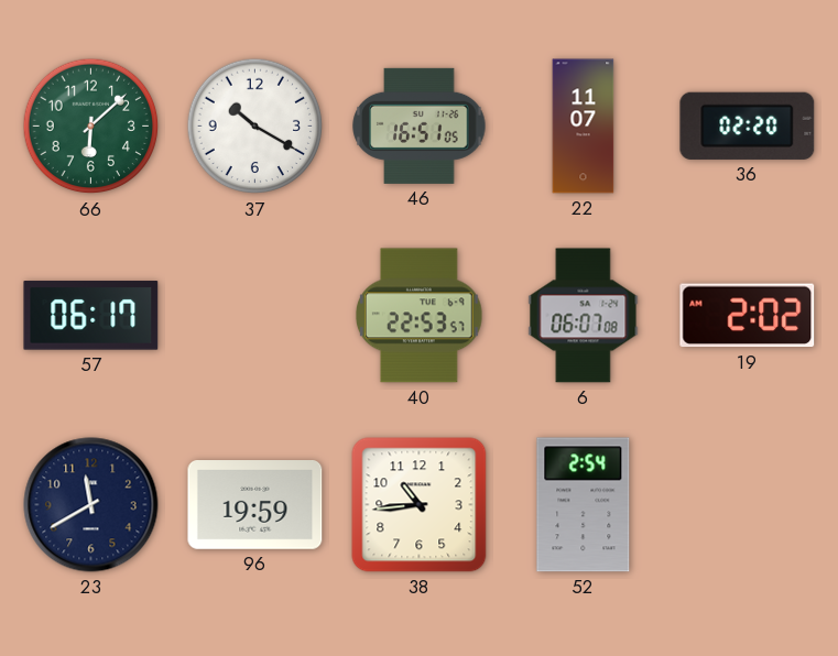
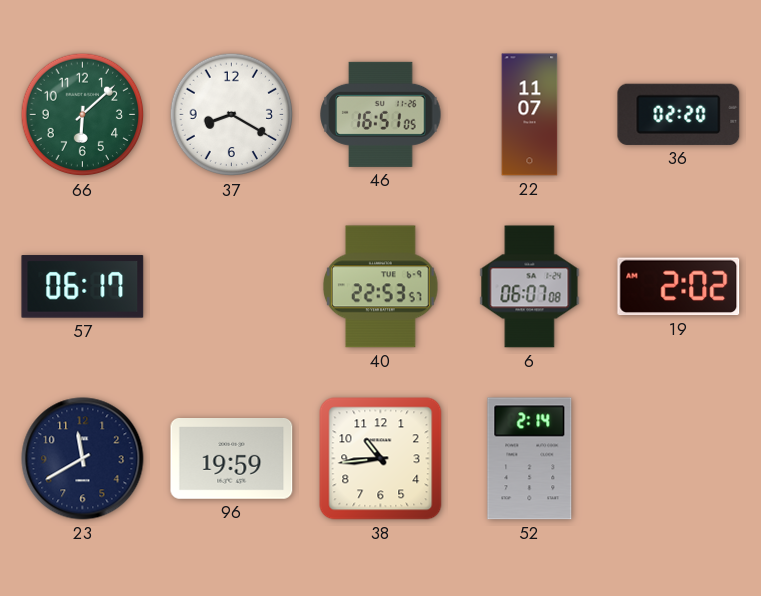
37: 10:20 -> 8:20 (232, 115)
52: 2:54 -> 2:14 (530, 459)
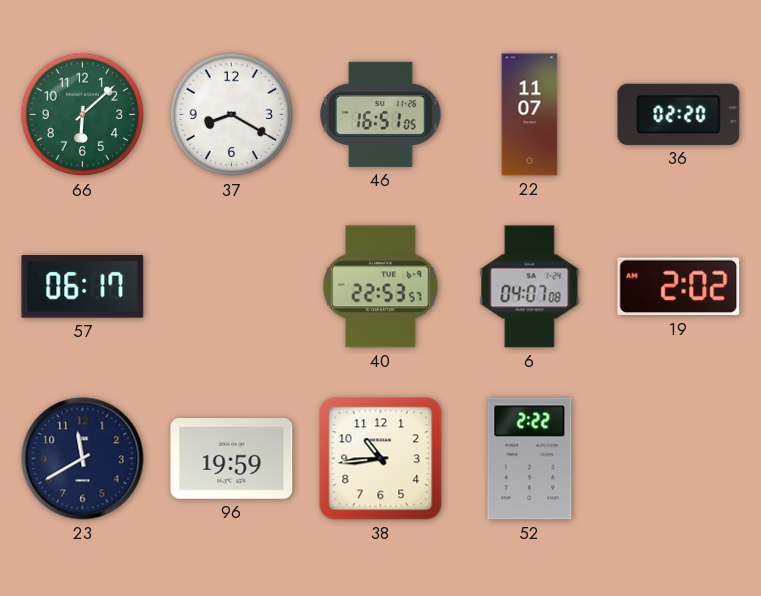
6: 06:07 -> 04:07 (530, 287)
52: 2:14 -> 2:22 (530, 459)
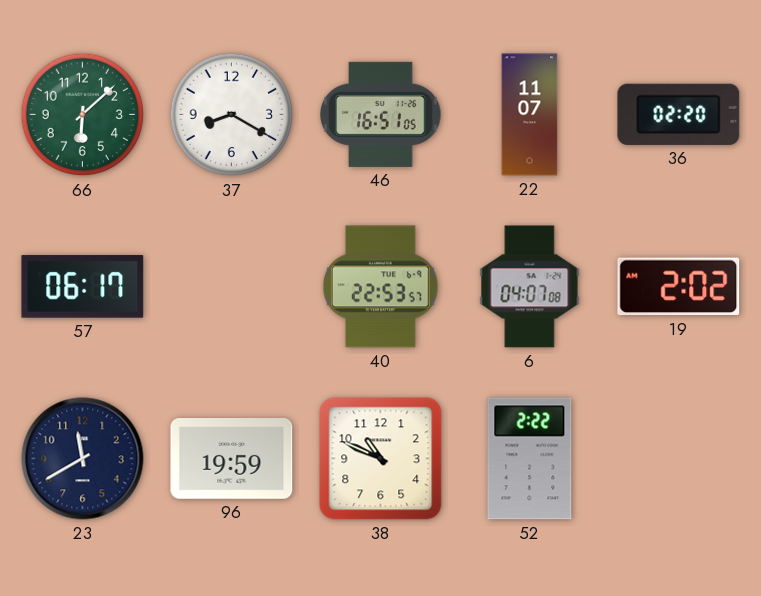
38: 10:44 -> 10:49 (381, 459)
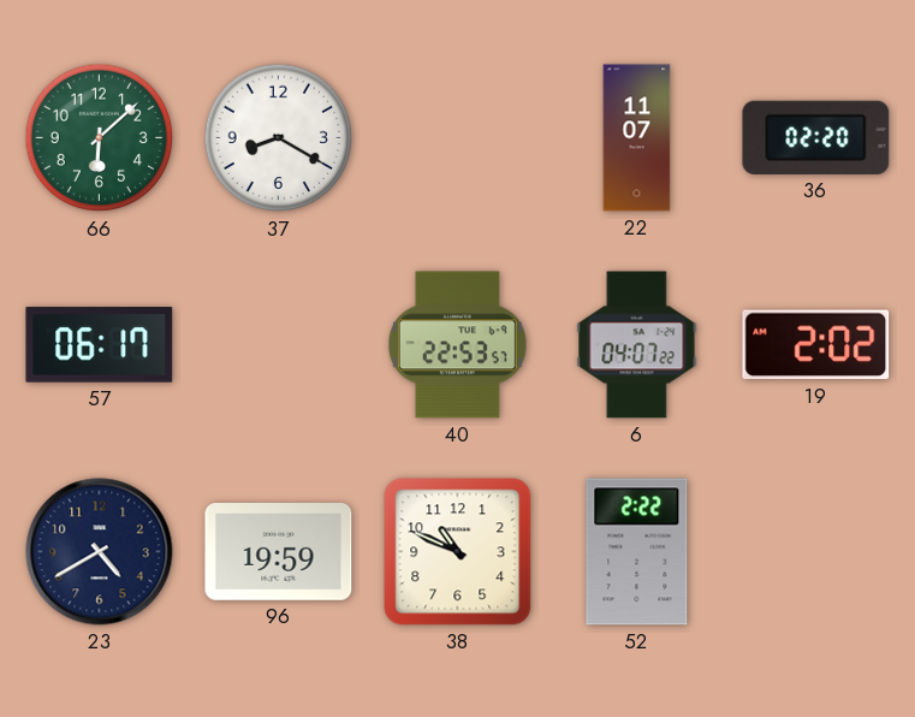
46: 16:51 -> none (381, 114)
6: 04:07:08 -> 04:07:22 (637, 345)
23: 11:40 -> 4:40 (100, 552)
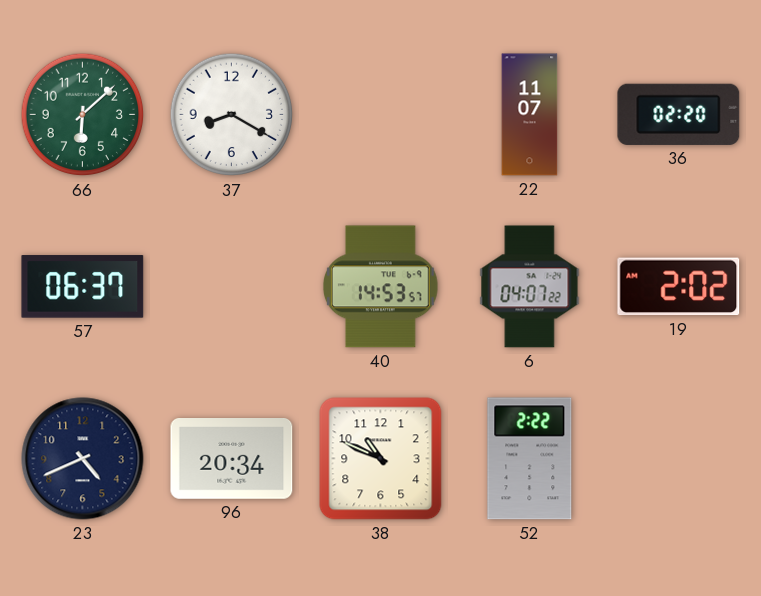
57: 06:17 -> 06:37 (83, 287)
40: 22:53 -> 14:53 (380, 287)
23: 4:40 -> 4:41 (83, 459)
96: 19:59 -> 20:34 (232, 459)
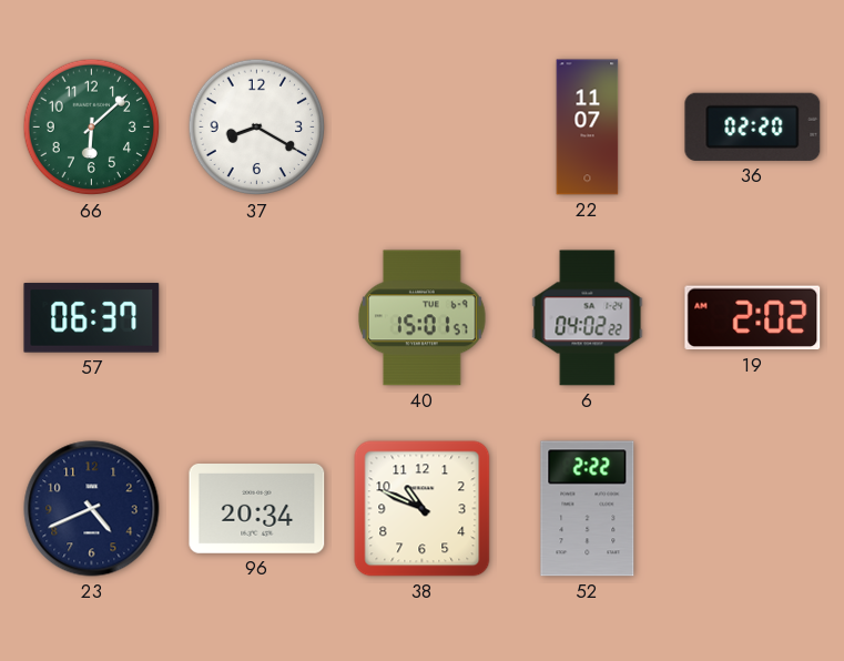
40: 14:53 -> 15:01 (421, 318)
6: 04:07 -> 04:02 (588, 318)
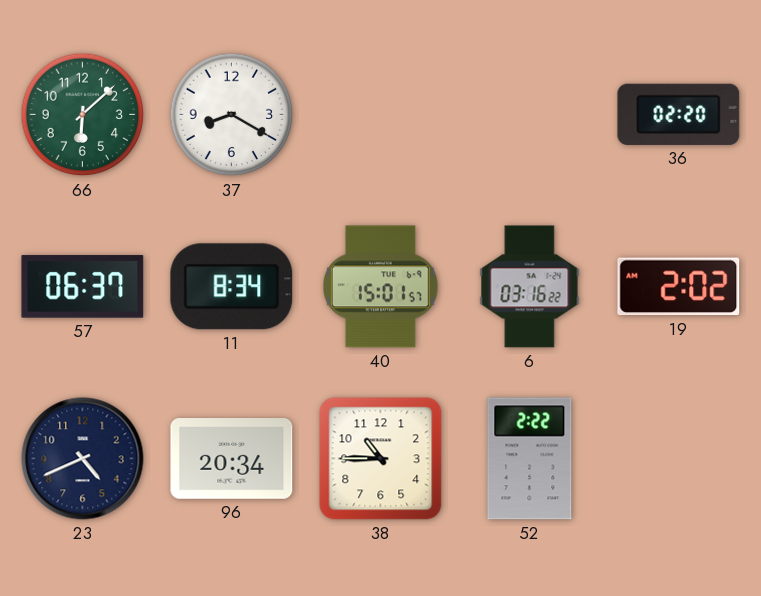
22: 11:07 -> none (588, 128)
11: none -> 8:34 (232, 287)
6: 04:02 -> 03:16 (530, 287)
38: 10:49 -> 10:45 (381, 459)
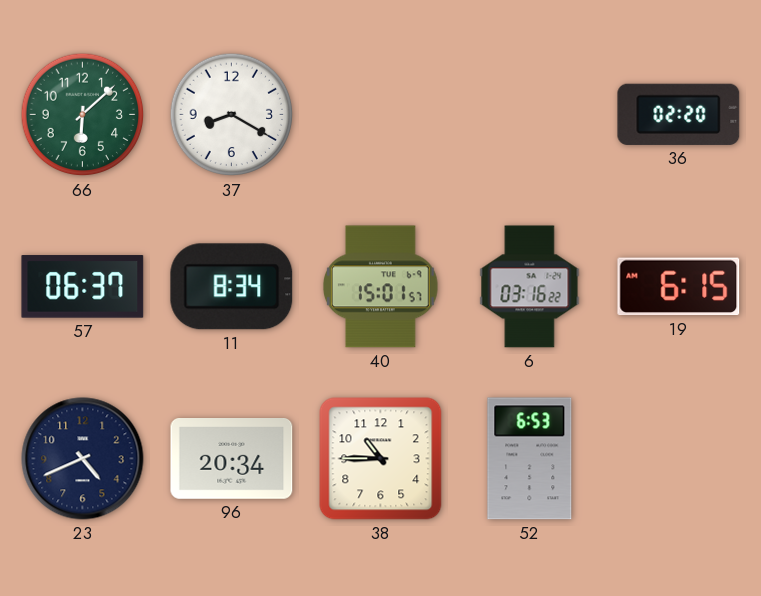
19: 2:02 -> 6:15 (679, 287)
52: 2:22 -> 6:53 (530, 459)
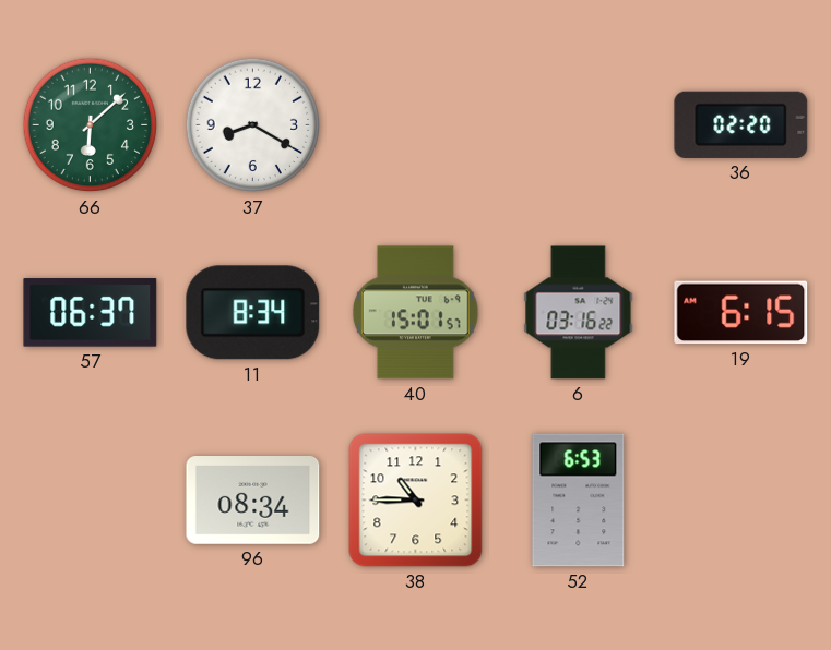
23: 4:41 -> none (83, 459)
96: 20:34 -> 08:34 (253, 501)
